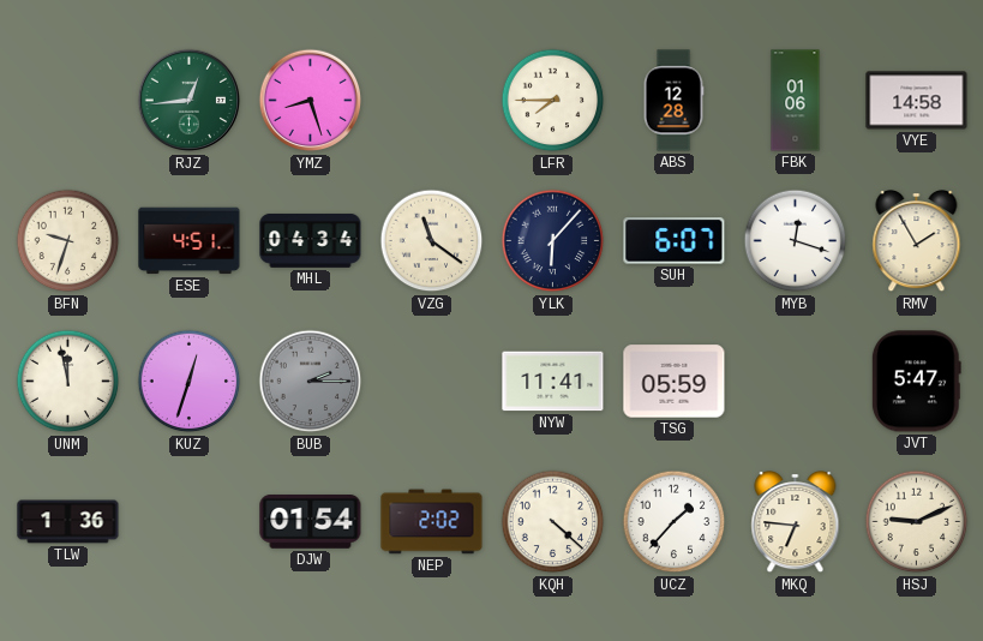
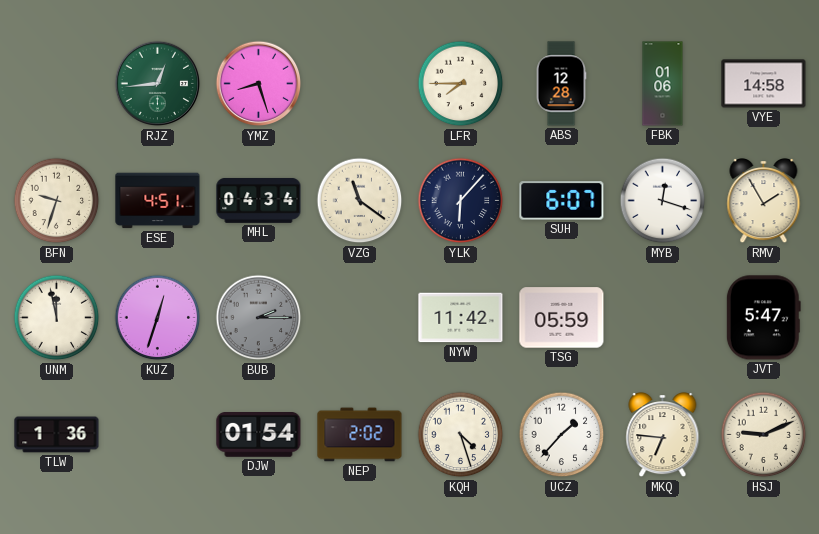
NYW: 11:41 -> 11:42 (461, 318)
KQH: 4:22 -> 4:27 (461, 435)
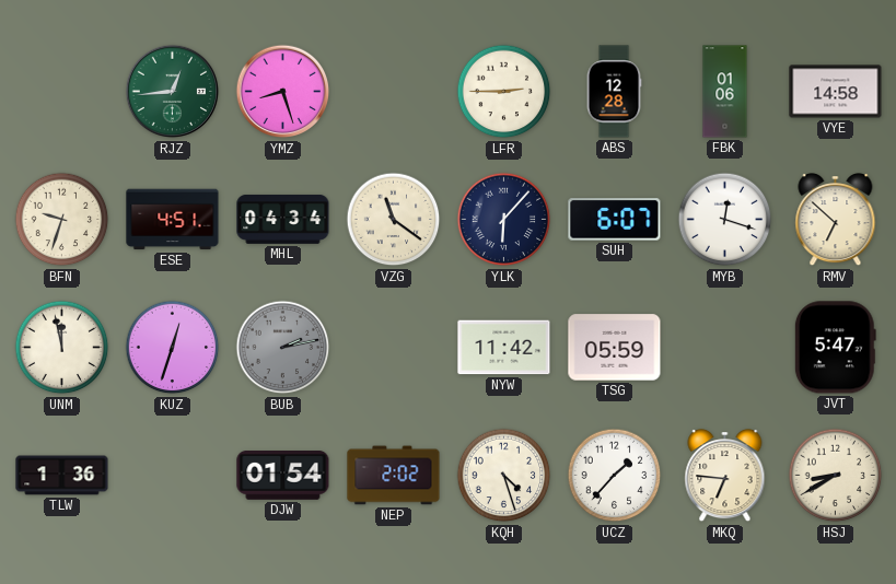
LFR: 7:45 -> 2:45 (504, 92)
RMV: 1:55 -> 6:52 (836, 221)
BUB: 2:15 -> 2:13 (283, 348)
HSJ: 9:11 -> 8:40 (836, 476)
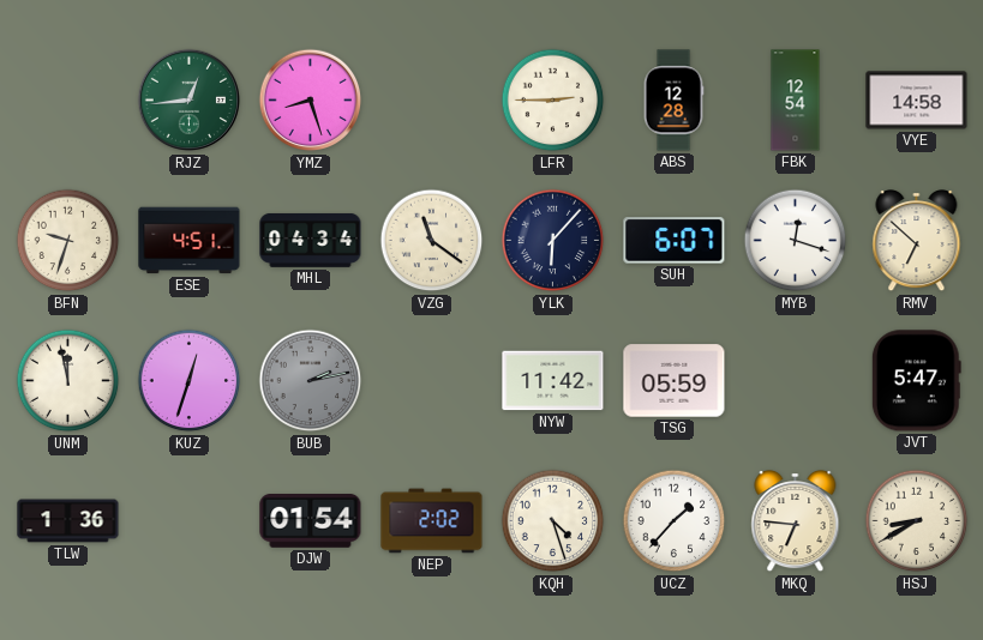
FBK: 01:06 -> 12:54 (796, 101)
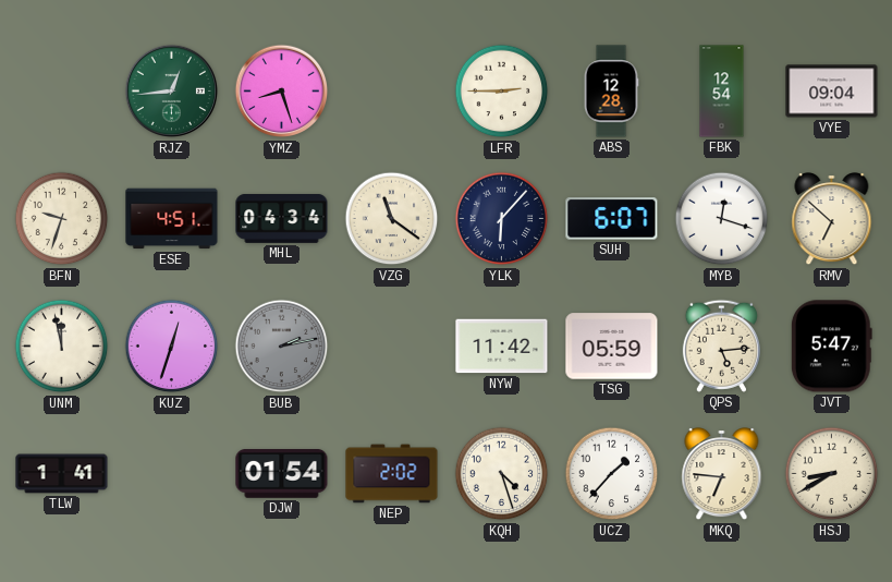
VYE: 14:58 -> 09:04 (832, 92)
QPS: none -> 5:14 (721, 345)
TLW: 1:36 -> 1:41 (62, 474)
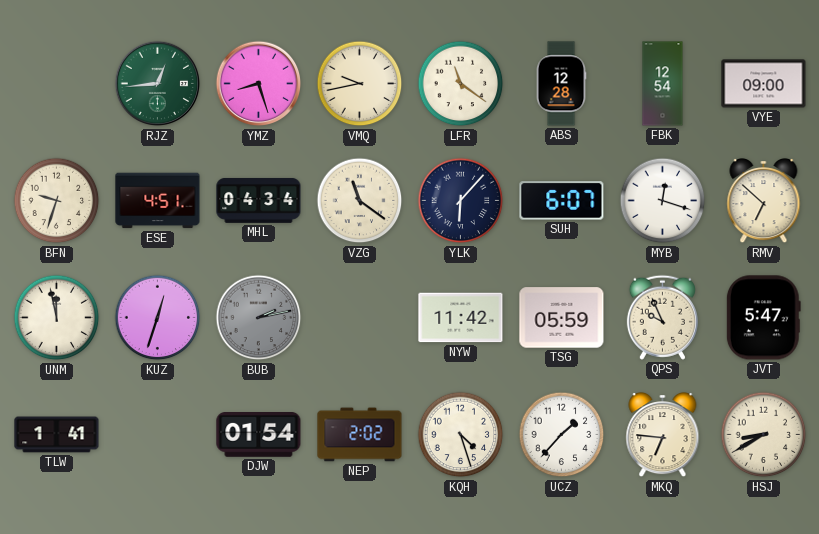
VMQ: none -> 9:43 (360, 84)
LFR: 2:45 -> 11:21 (461, 84)
VYE: 09:04 -> 09:00 (764, 84)
QPS: 5:14 -> 9:56 (662, 317)
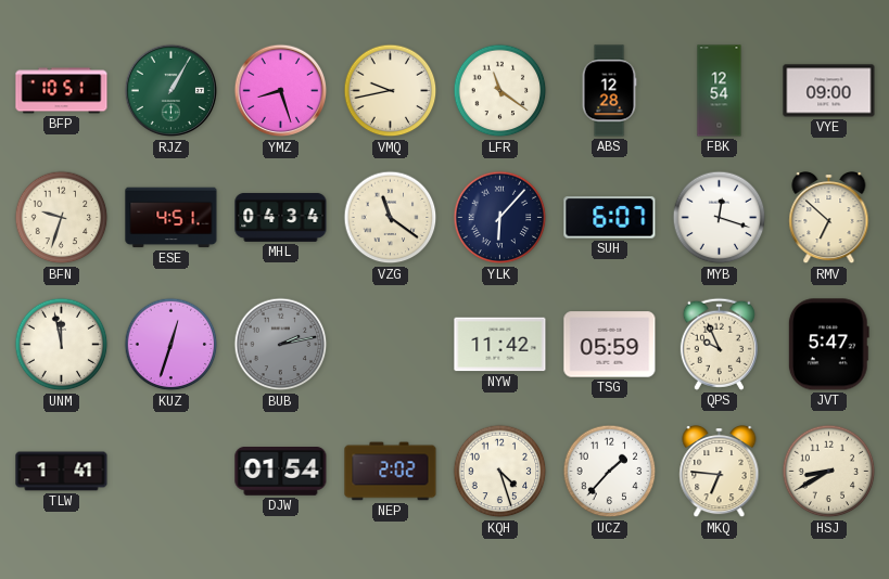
BFP: none -> 10:51 (62, 91)
RJZ: 12:44 -> 1:05 (172, 91)
